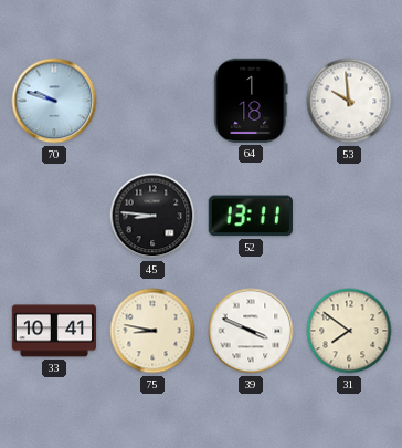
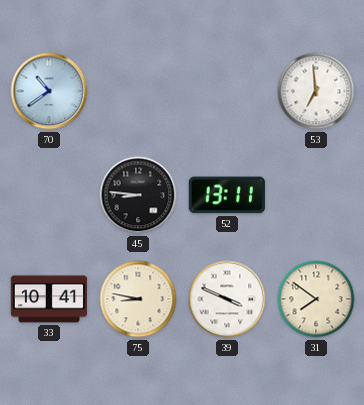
70: 9:48 -> 10:39 (49, 91)
64: 1:18 -> none (251, 101)
53: 9:59 -> 6:59 (316, 91)
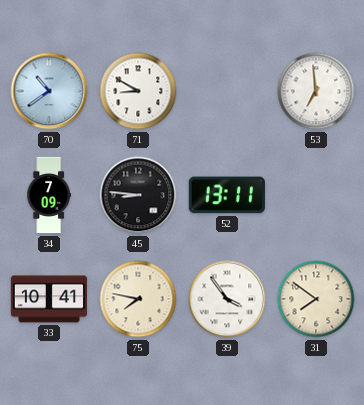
71: none -> 8:50 (138, 91)
34: none -> 7:09 (49, 195)
75: 8:47 -> 7:47 (138, 299)
39: 3:49 -> 3:54 (227, 299)
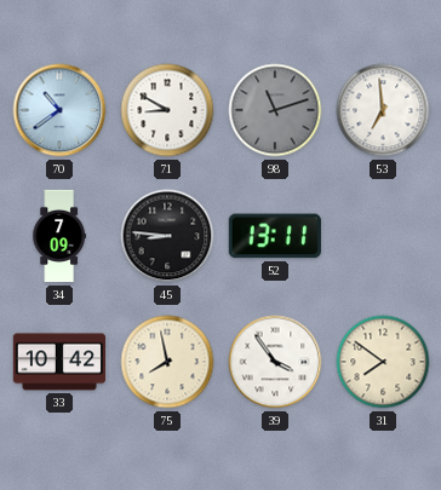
98: none -> 11:12 (275, 110)
33: 10:41 -> 10:42 (58, 362)
75: 7:47 -> 7:58 (167, 362)
